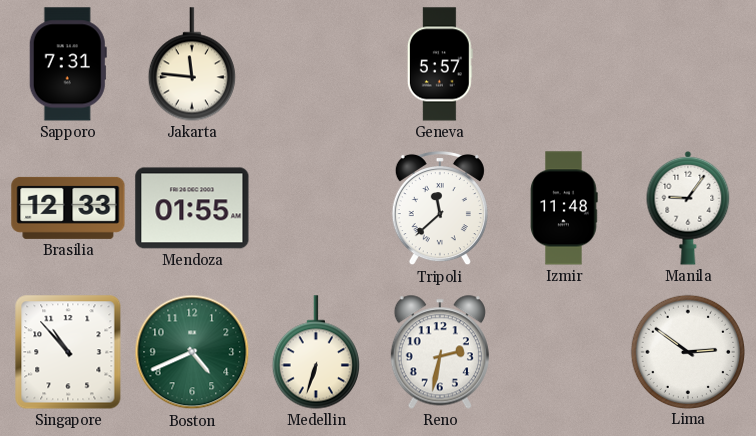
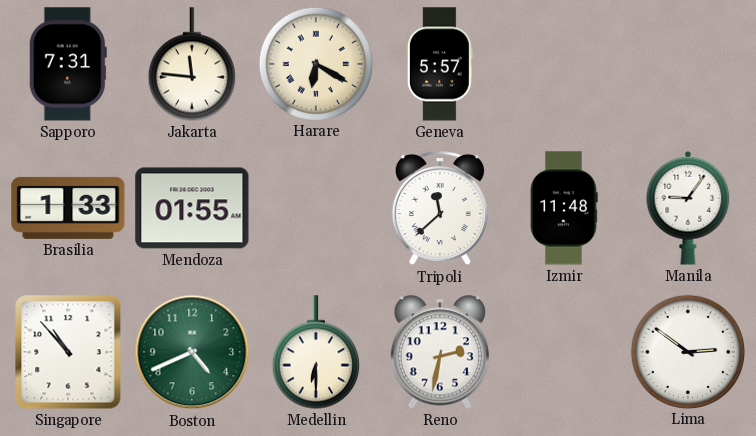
Harare: none -> 6:20 (315, 63)
Brasilia: 12:33 -> 1:33 (68, 208)
Medellin: 6:33 -> 6:30 (316, 352)
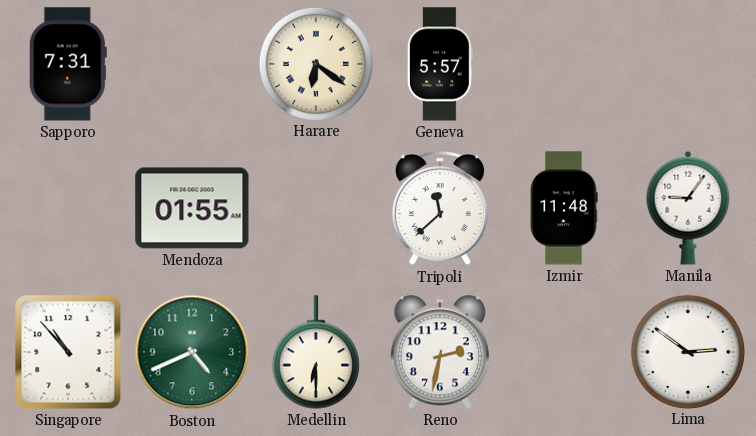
Jakarta: 11:46 -> none (192, 64)
Harare: 6:20 -> 6:21 (315, 63)
Brasilia: 1:33 -> none (68, 208)
